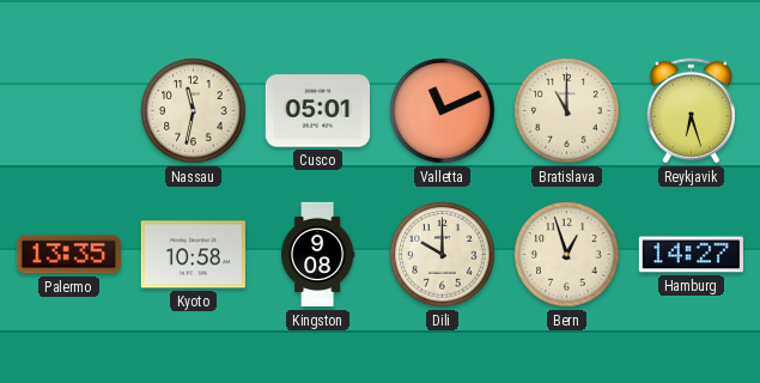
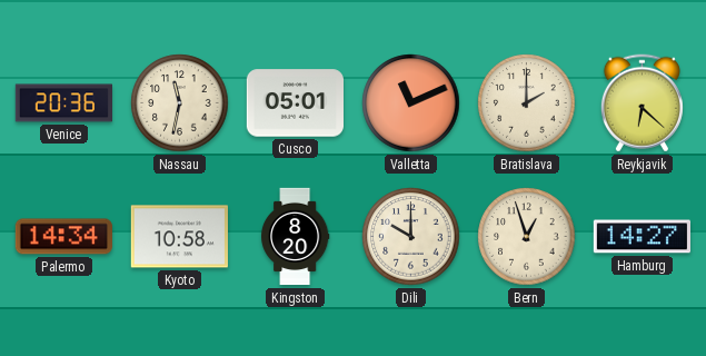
Venice: none -> 20:36 (63, 103)
Bratislava: 11:00 -> 2:00 (527, 103)
Reykjavik: 6:27 -> 6:22 (642, 103)
Palermo: 13:35 -> 14:34 (63, 237)
Kingston: 9:08 -> 8:20 (295, 237)
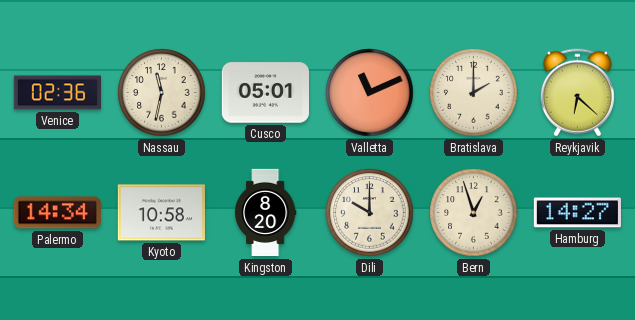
Venice: 20:36 -> 02:36 (57, 93)
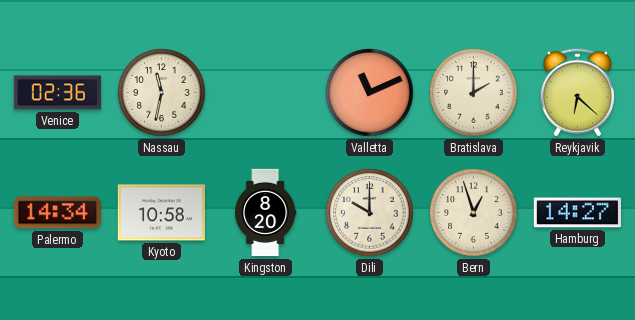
Cusco: 05:01 -> none (265, 93)
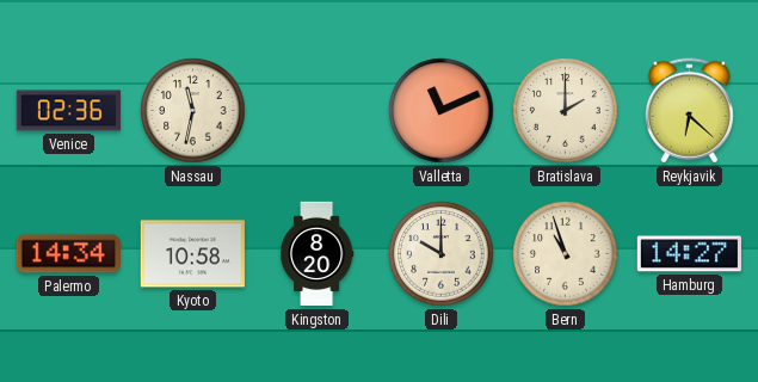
Bern: 12:57 -> 10:57 (566, 254)
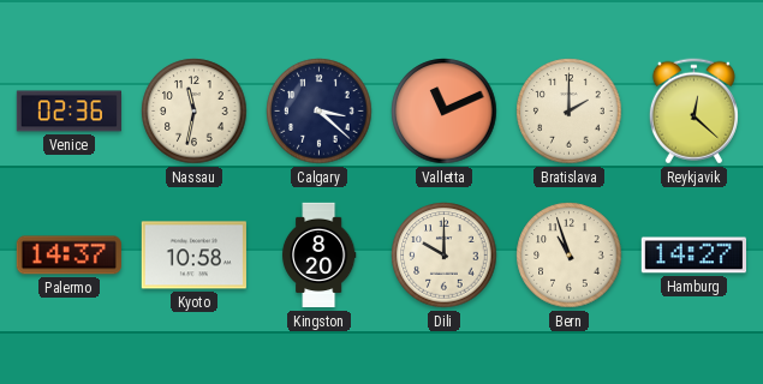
Calgary: none -> 3:22 (320, 112)
Reykjavik: 6:22 -> 12:22 (693, 112)
Palermo: 14:34 -> 14:37 (68, 256)
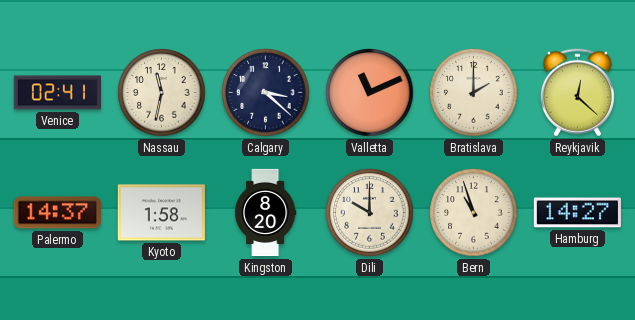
Venice: 02:36 -> 02:41 (57, 93)
Kyoto: 10:58 -> 1:58 (161, 213)
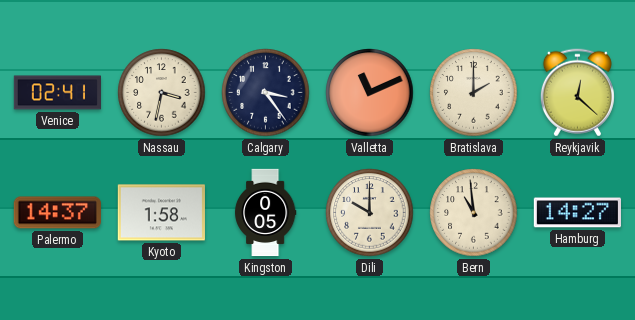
Nassau: 11:32 -> 3:32 (162, 93)
Calgary: 3:22 -> 3:24 (266, 93)
Kingston: 8:20 -> 0:05 (265, 213)
Bern: 10:57 -> 10:59 (474, 213)
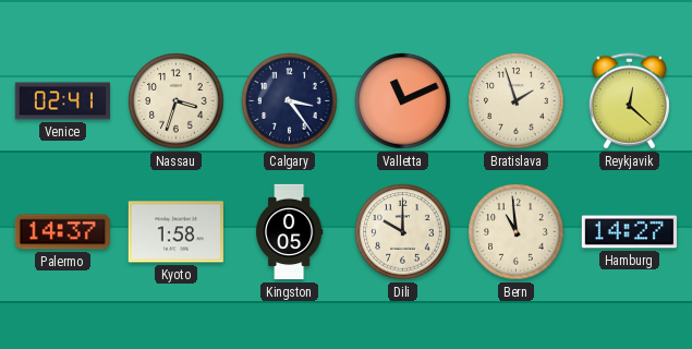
Nassau: 3:32 -> 3:33 (177, 101)
Bratislava: 2:00 -> 1:57 (517, 101)
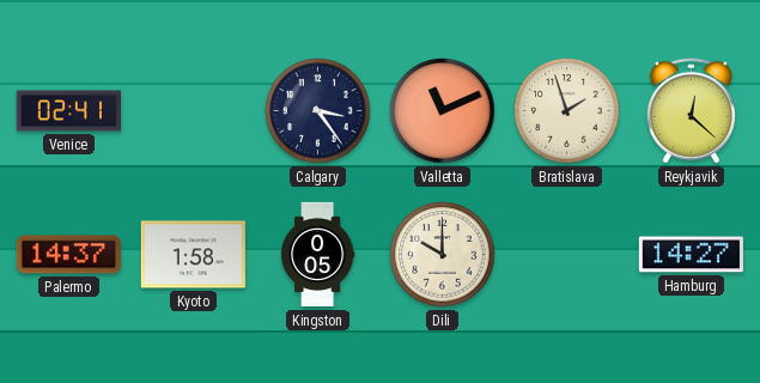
Nassau: 3:33 -> none (177, 101)
Bern: 10:59 -> none (517, 232)
